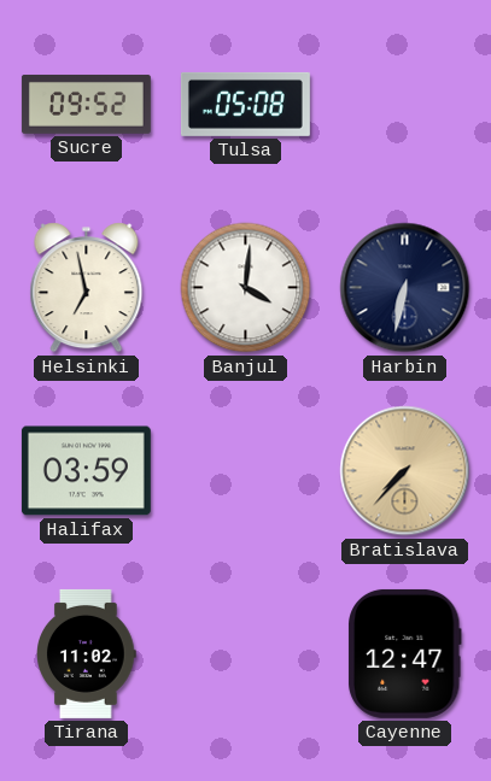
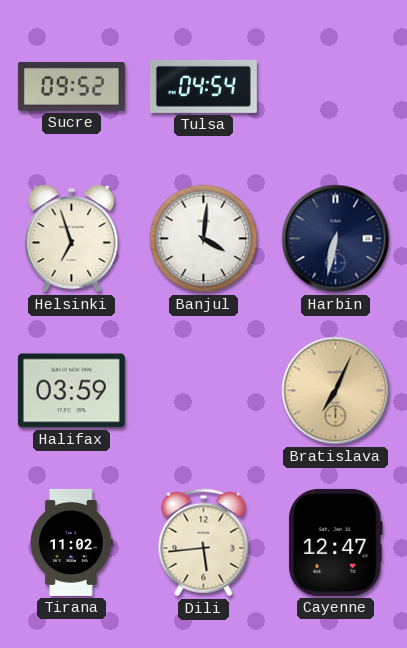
Tulsa: 05:08 -> 04:54 (203, 86)
Helsinki: 6:58 -> 6:57 (72, 239)
Bratislava: 7:37 -> 7:04 (336, 391)
Dili: none -> 5:44 (204, 543)
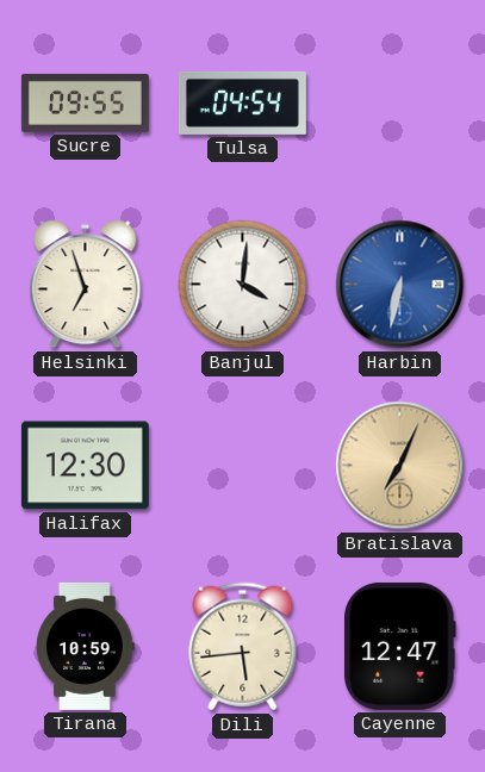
Sucre: 09:52 -> 09:55 (85, 102)
Harbin dial: navy -> blue (400, 285)
Halifax: 03:59 -> 12:30 (85, 466)
Tirana: 11:02 -> 10:59 (86, 646)
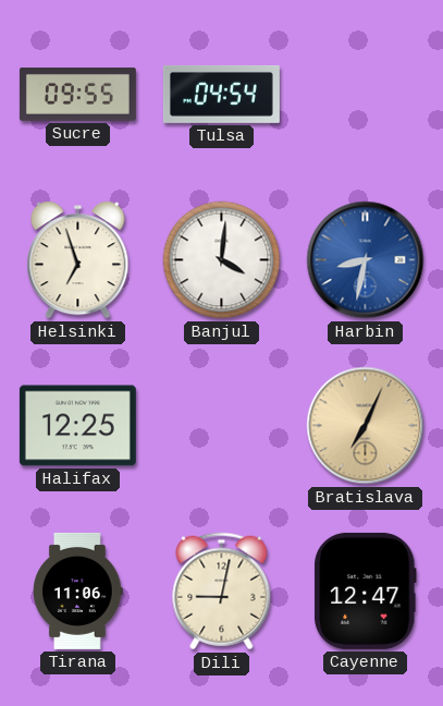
Harbin: 6:32 -> 8:32 (366, 260)
Halifax: 12:30 -> 12:25 (77, 426)
Tirana: 10:59 -> 11:06 (78, 591)
Dili: 5:44 -> 9:02 (222, 592)
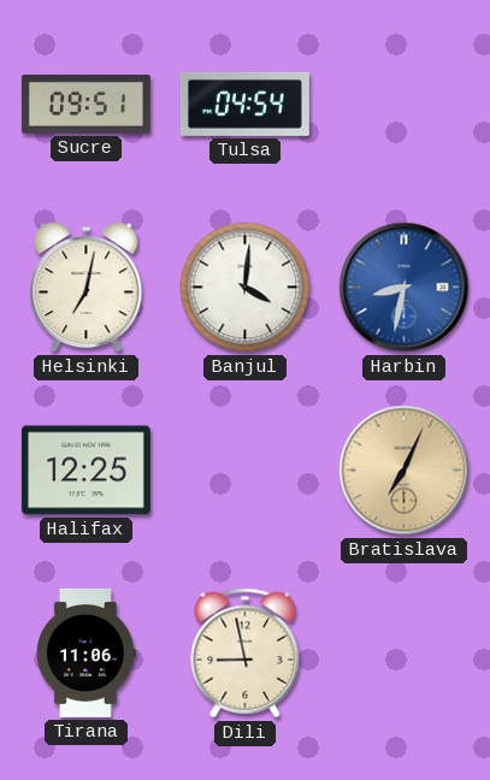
Sucre: 09:55 -> 09:51 (85, 104)
Helsinki: 6:57 -> 7:02 (87, 288)
Dili: 9:02 -> 8:58 (246, 654)
Cayenne: 12:47 -> none (366, 591)
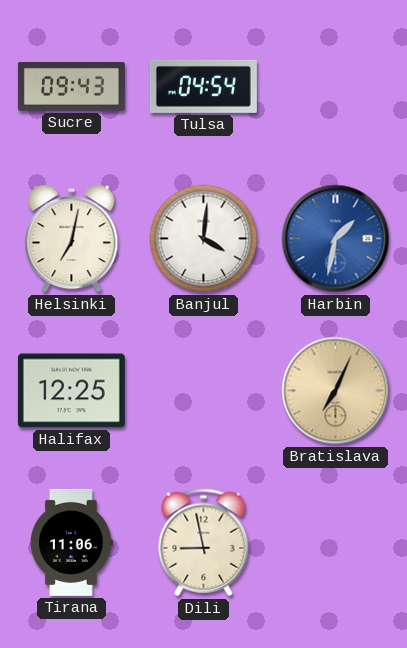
Sucre: 09:51 -> 09:43 (71, 86)
Harbin: 8:32 -> 1:32 (336, 239)
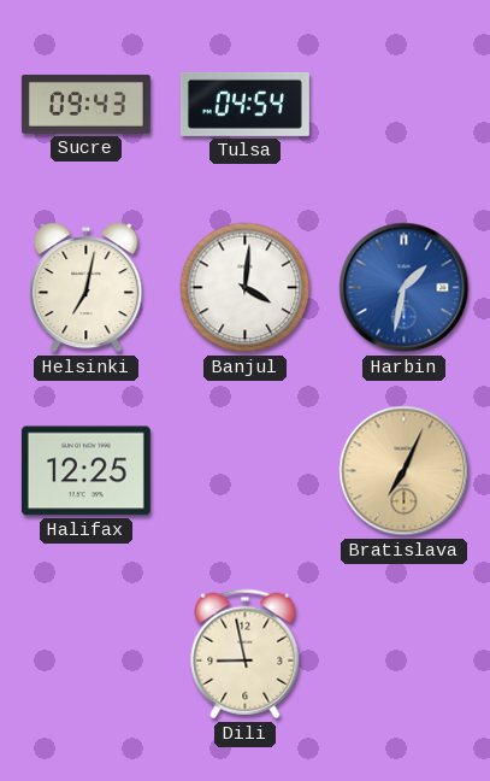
Tirana: 11:06 -> none (72, 542)
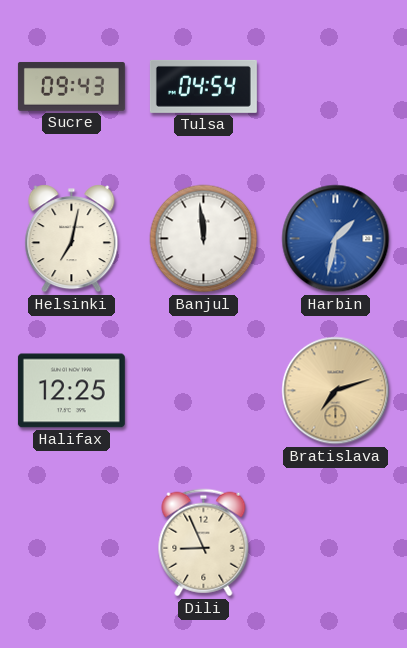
Banjul: 4:01 -> 11:59 (204, 239)
Bratislava: 7:04 -> 7:12 (336, 391)
Dili: 8:58 -> 8:56 (204, 543)
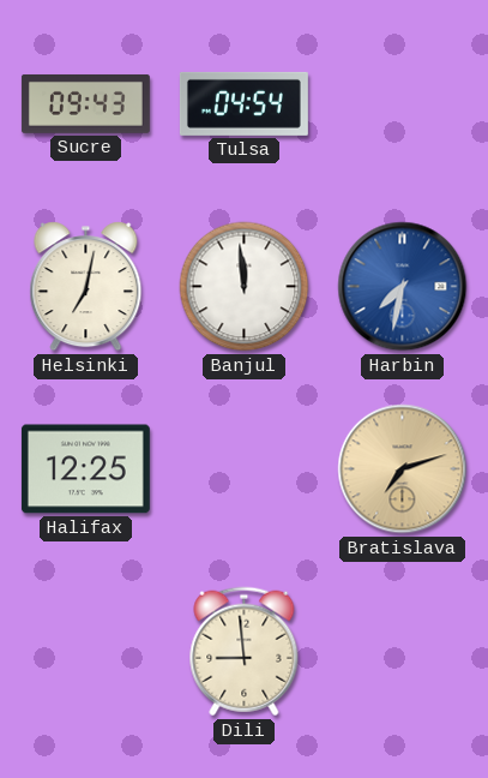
Harbin: 1:32 -> 7:32 (403, 287)
Dili: 8:56 -> 8:59 (245, 652)
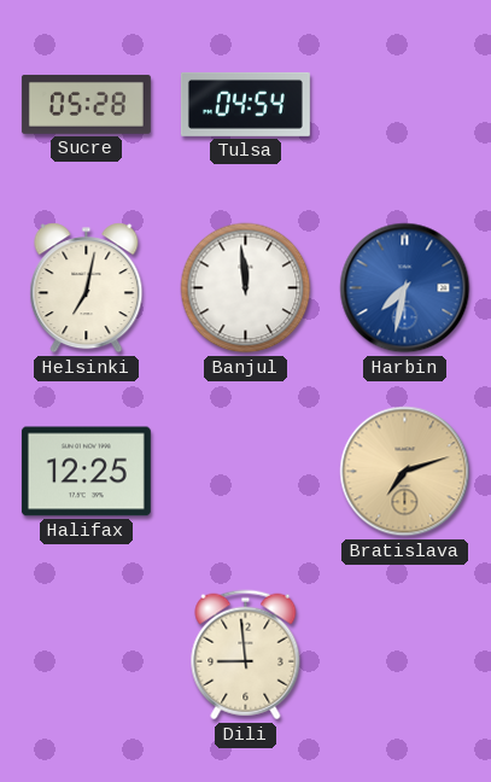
Sucre: 09:43 -> 05:28 (86, 104)
